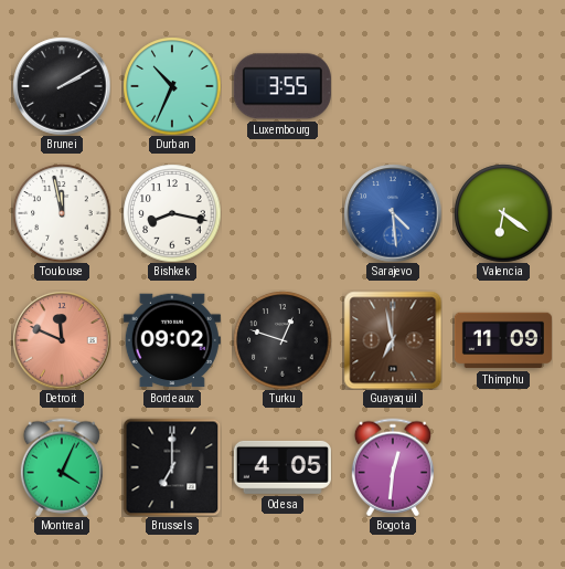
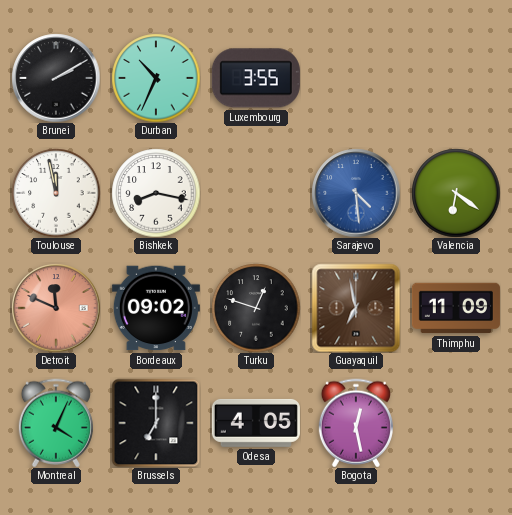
Bogota: 12:31 -> 12:28 (356, 423)
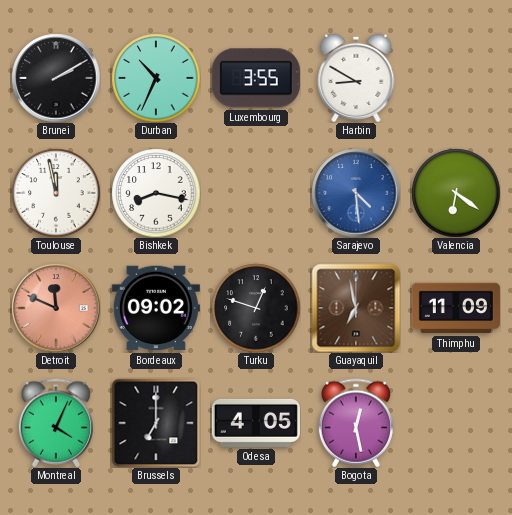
Harbin: none -> 8:50 (356, 78)
